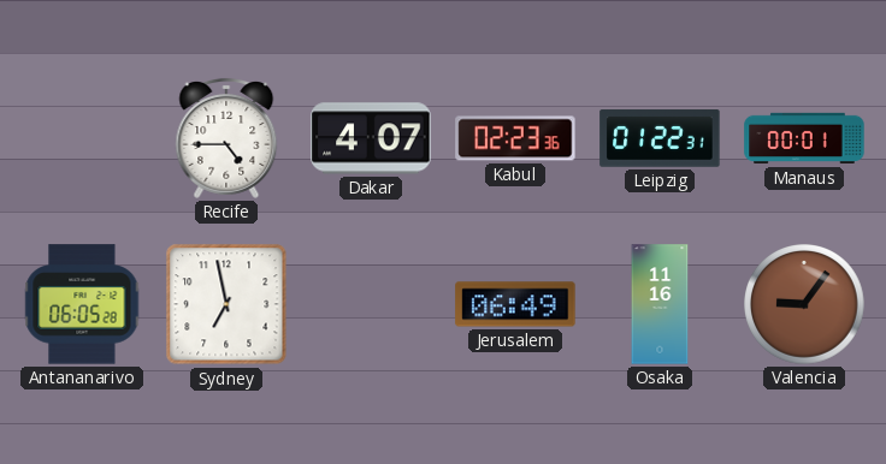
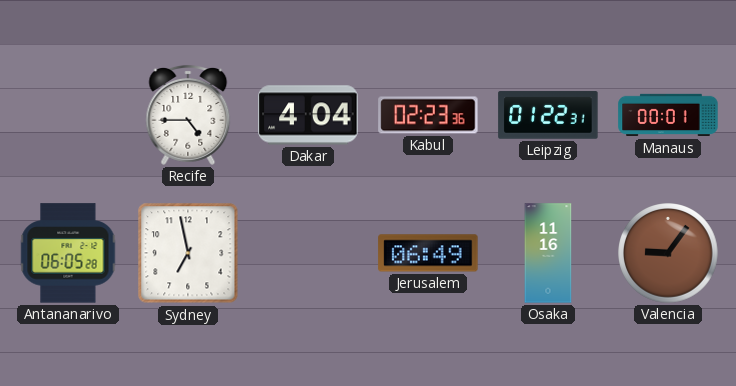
Dakar: 4:07 -> 4:04 (308, 115)
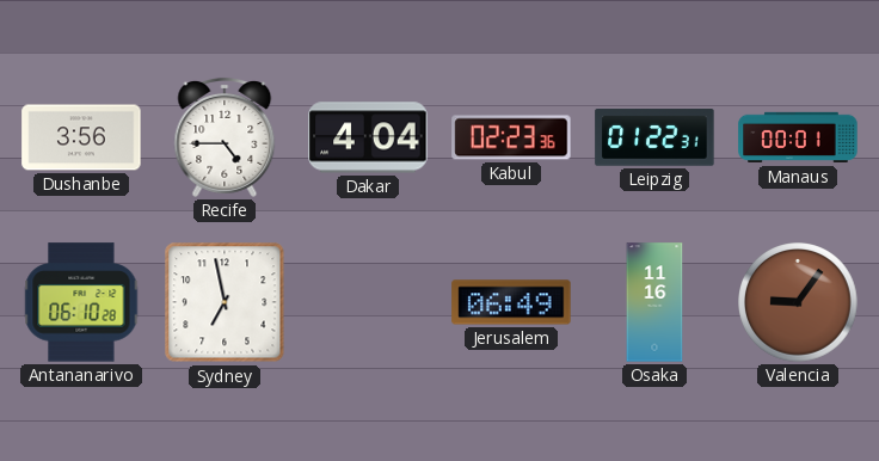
Dushanbe: none -> 3:56 (81, 137)
Antananarivo: 06:05 -> 06:10 (81, 302)
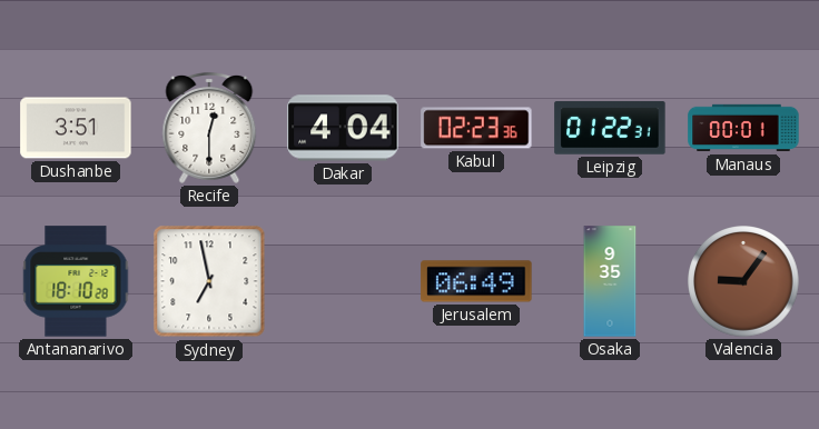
Dushanbe: 3:56 -> 3:51 (76, 128)
Recife: 4:45 -> 12:30 (209, 128)
Antananarivo: 06:10 -> 18:10 (76, 281)
Osaka: 11:16 -> 9:35 (610, 281)
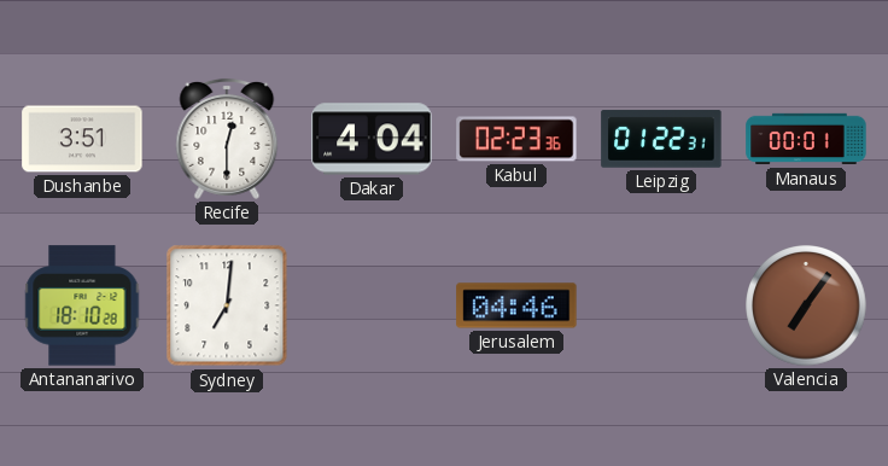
Sydney: 6:58 -> 7:01 (227, 305)
Jerusalem: 06:49 -> 04:46 (516, 305)
Osaka: 9:35 -> none (610, 281)
Valencia: 9:06 -> 7:06 (806, 305)
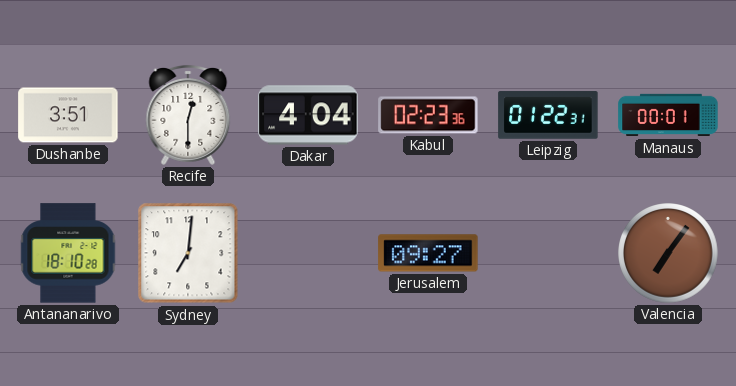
Jerusalem: 04:46 -> 09:27 (428, 253)
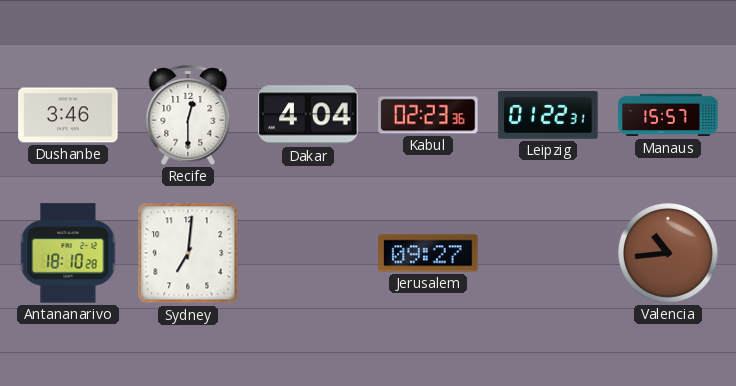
Dushanbe: 3:51 -> 3:46 (68, 115)
Manaus: 00:01 -> 15:57 (668, 115)
Valencia: 7:06 -> 10:44 (668, 253)
